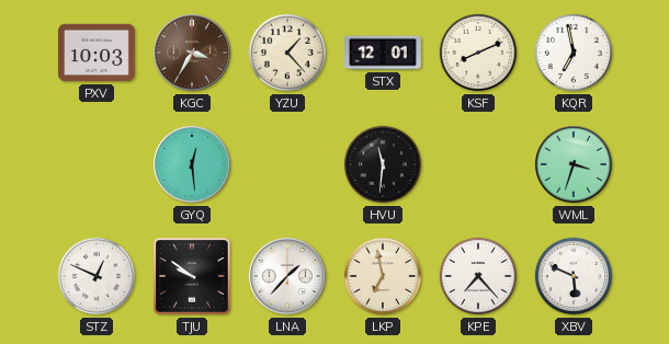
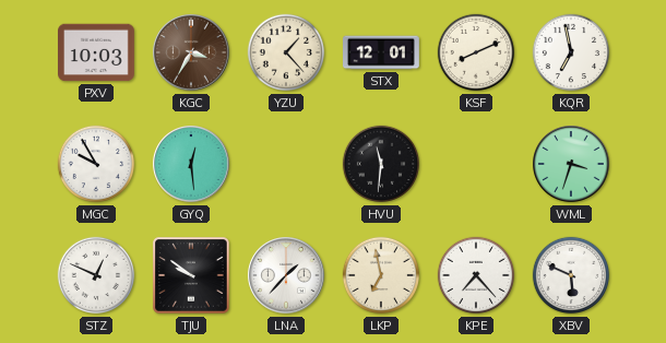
MGC: none -> 9:55 (96, 164)
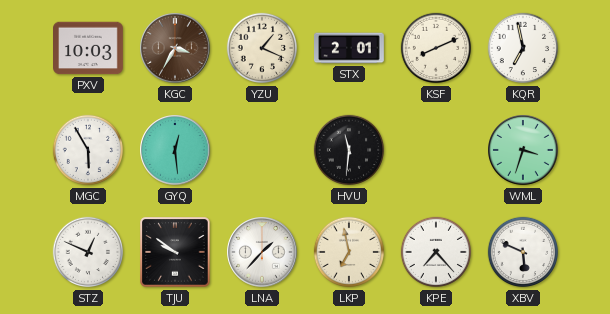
YZU: 1:23 -> 1:19 (262, 48)
STX: 12:01 -> 2:01 (350, 48)
MGC: 9:55 -> 5:55 (88, 150)
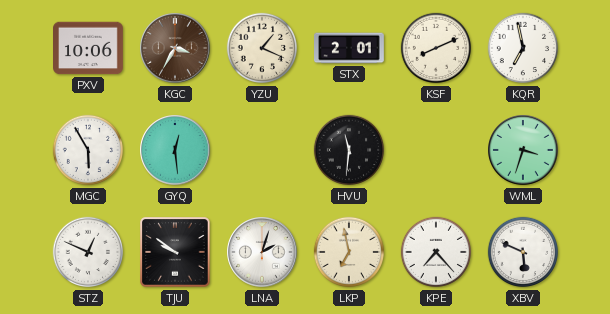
PXV: 10:03 -> 10:06 (89, 48)
LNA: 1:37 -> 2:03 (262, 252)
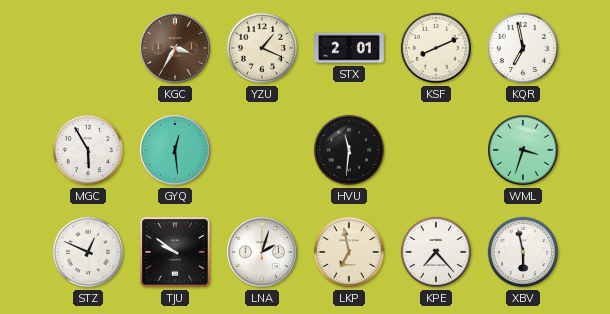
PXV: 10:06 -> none (89, 48)
XBV: 5:49 -> 5:58 (523, 252)
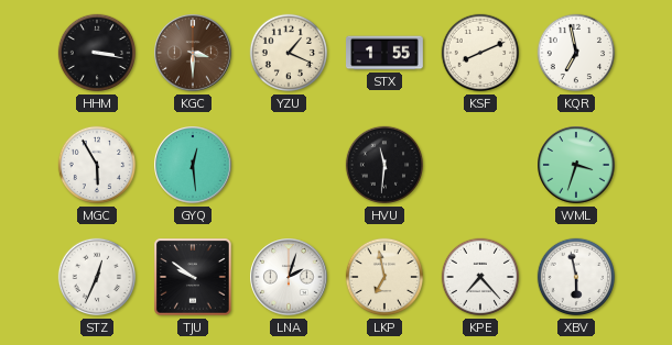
HHM: none -> 3:17 (97, 53)
KGC: 3:35 -> 3:30 (193, 53)
STX: 2:01 -> 1:55 (386, 53)
STZ: 12:49 -> 12:34 (97, 277)
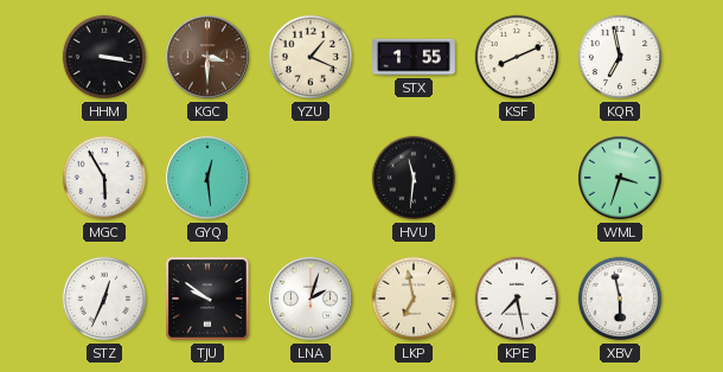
KPE: 7:23 -> 7:28 (517, 299)
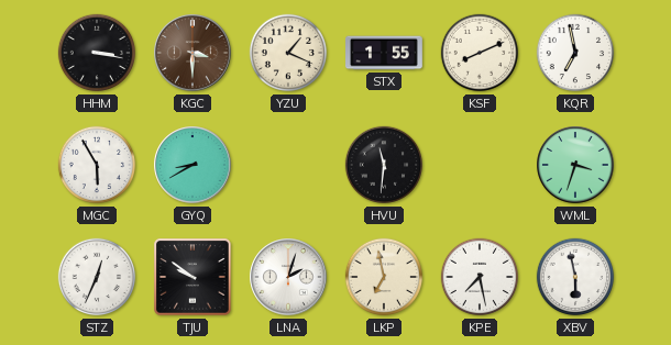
GYQ: 12:29 -> 8:40 (193, 165)
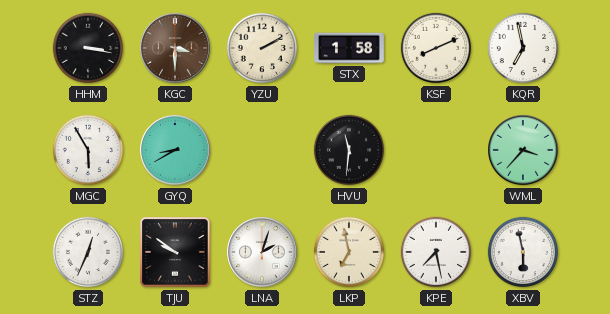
YZU: 1:19 -> 2:10 (262, 48)
STX: 1:55 -> 1:58 (350, 48)
WML: 3:33 -> 3:37 (523, 150)
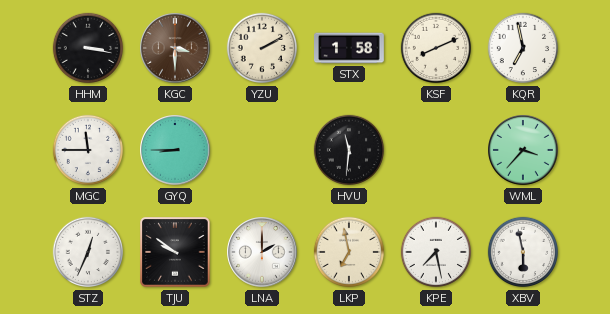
MGC: 5:55 -> 11:45 (88, 150)
GYQ: 8:40 -> 8:45 (175, 150)
LNA: 2:03 -> 2:00 (262, 252)
